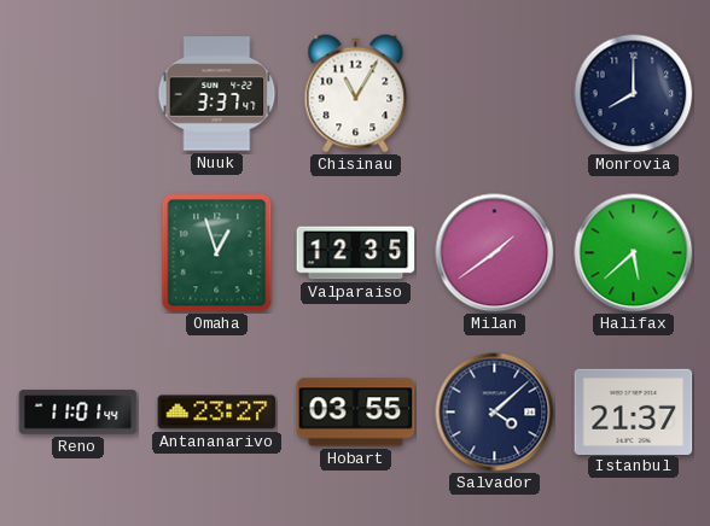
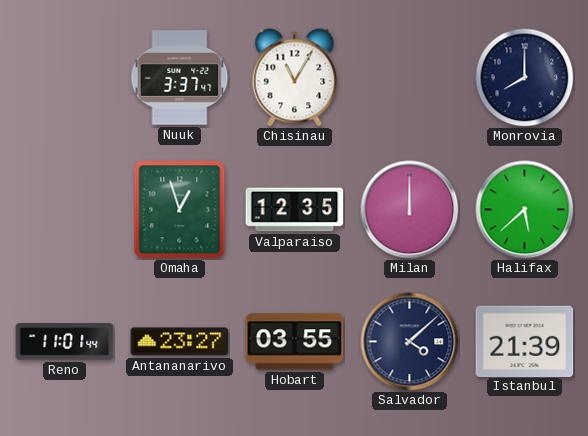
Milan: 1:39 -> 12:00 (410, 210)
Istanbul: 21:37 -> 21:39 (525, 341)
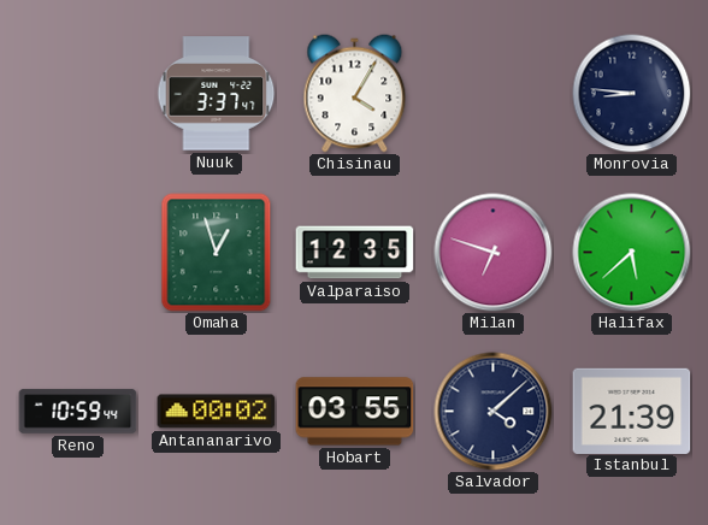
Chisinau: 11:05 -> 4:05 (355, 94)
Monrovia: 8:00 -> 8:46 (632, 94)
Milan: 12:00 -> 6:48 (494, 253)
Reno: 11:01 -> 10:59 (78, 412)
Antananarivo: 23:27 -> 00:02 (217, 412)
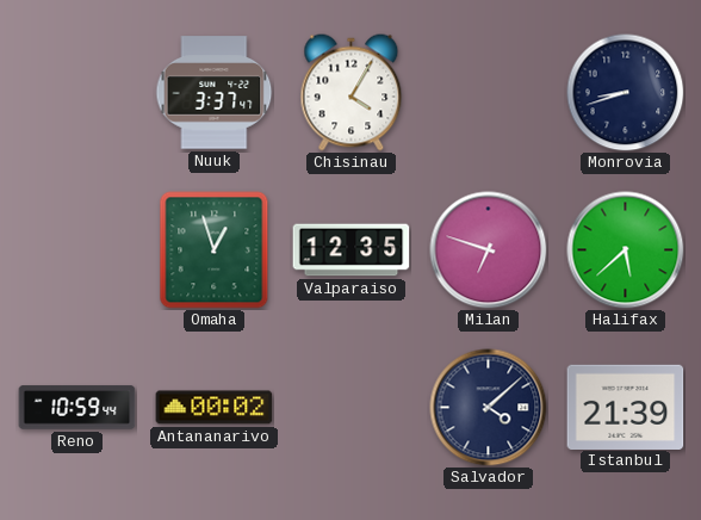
Monrovia: 8:46 -> 8:42 (626, 93)
Hobart: 03:55 -> none (355, 412)
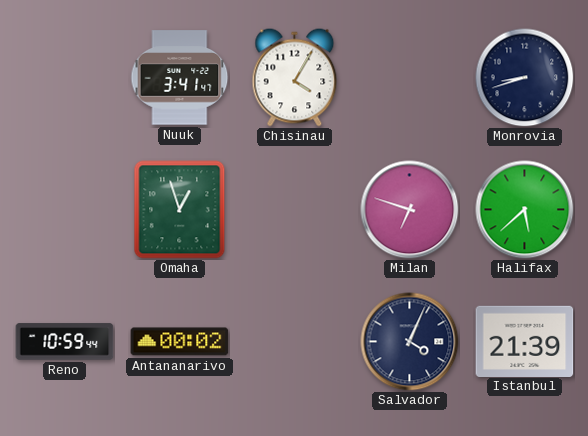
Nuuk: 3:37 -> 3:41 (180, 78)
Valparaiso: 12:35 -> none (352, 250)
Salvador: 4:08 -> 4:04 (410, 342)
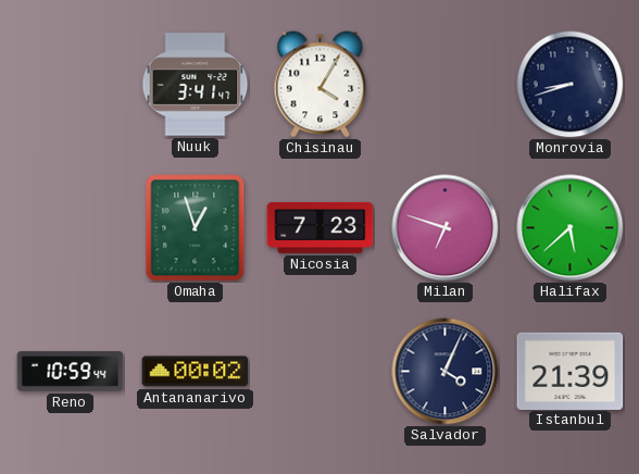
Nicosia: none -> 7:23 (321, 227)
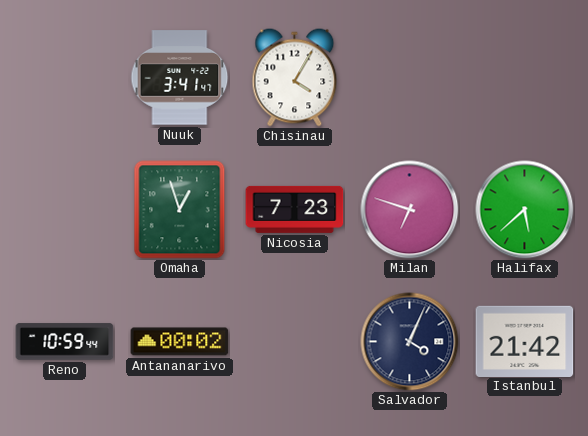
Monrovia: 8:42 -> none (571, 85)
Istanbul: 21:39 -> 21:42 (525, 341)
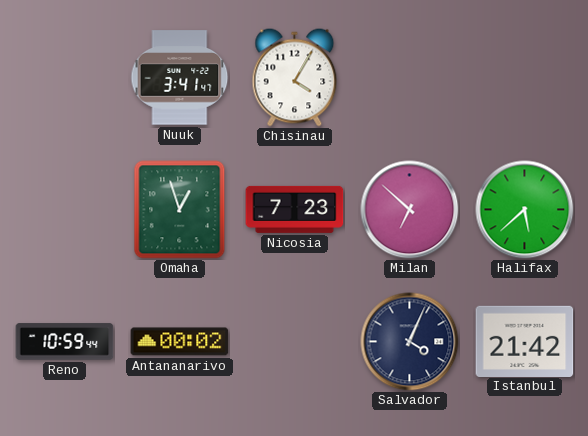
Milan: 6:48 -> 6:52 (410, 210)
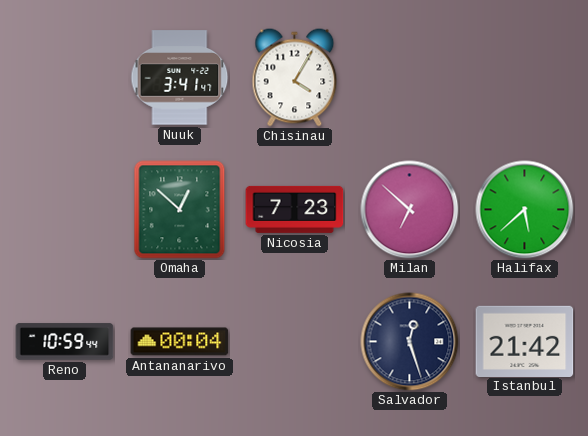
Omaha: 12:57 -> 12:52 (180, 210)
Antananarivo: 00:02 -> 00:04 (180, 342)
Salvador: 4:04 -> 12:27 (410, 342)
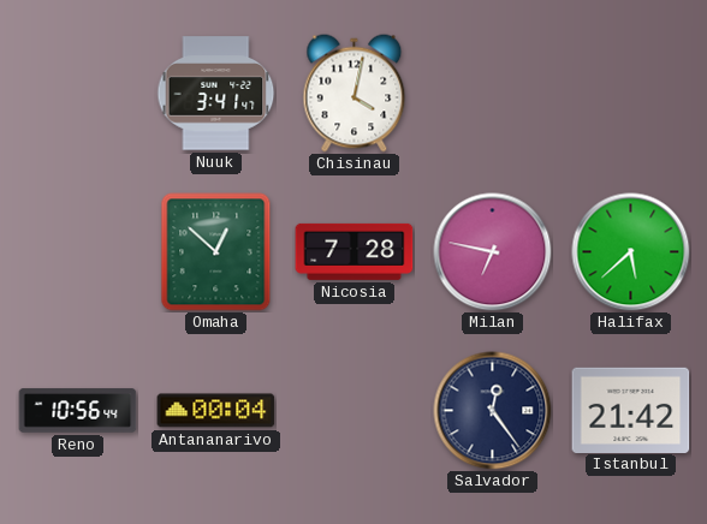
Chisinau: 4:05 -> 4:02 (355, 94)
Nicosia: 7:23 -> 7:28 (355, 251)
Milan: 6:52 -> 6:47 (493, 252)
Reno: 10:59 -> 10:56 (78, 411)
Salvador: 12:27 -> 12:24 (493, 411)
